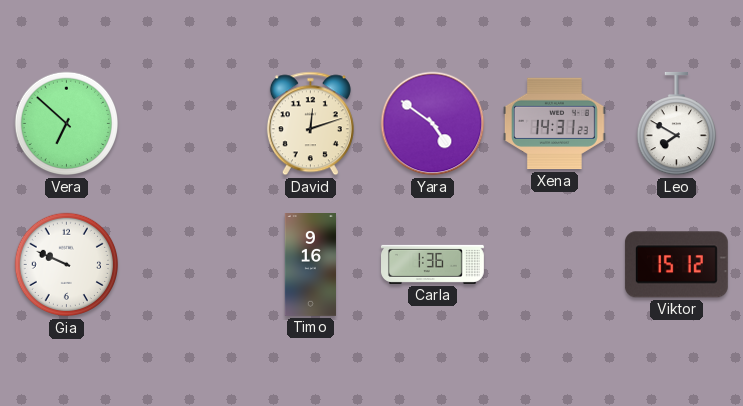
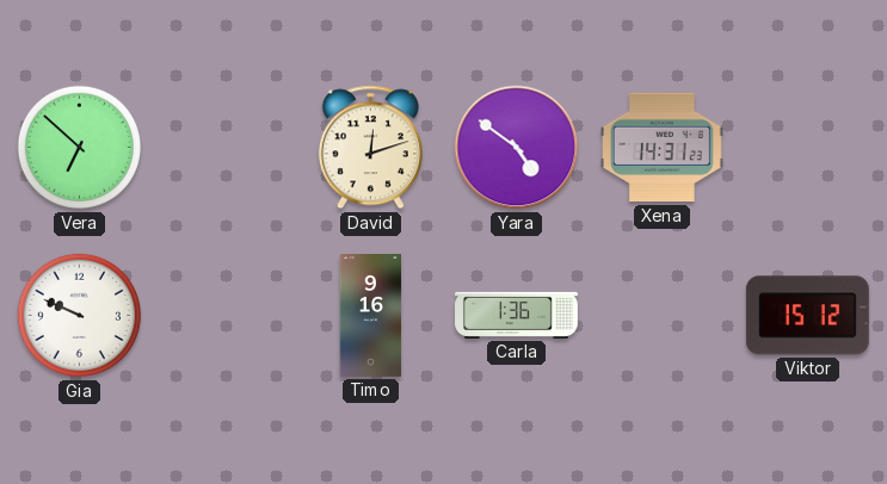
Leo: 7:50 -> none (676, 124)
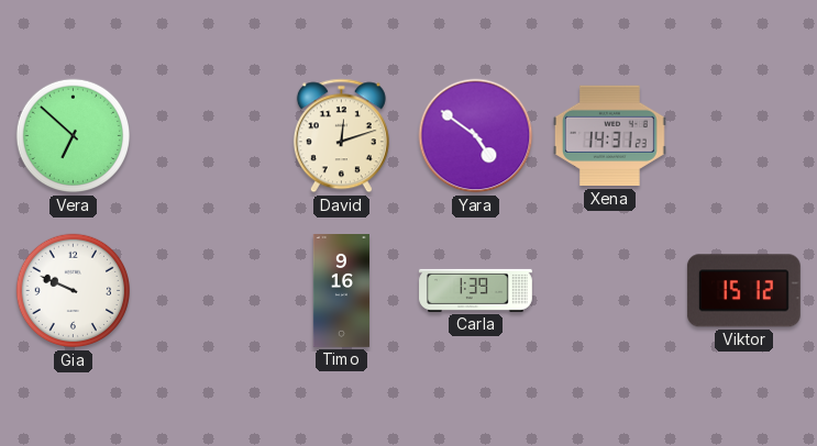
Carla: 1:36 -> 1:39 (476, 290)
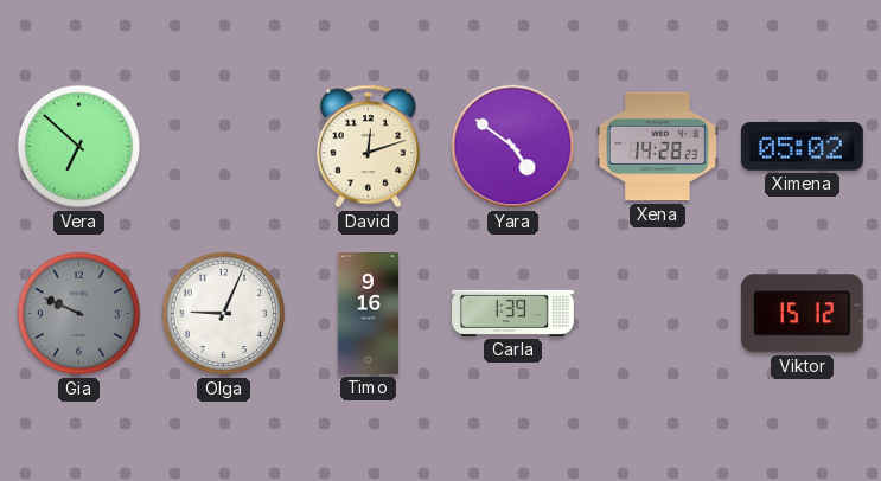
Xena: 14:31 -> 14:28 (657, 147)
Ximena: none -> 05:02 (802, 147)
Gia dial: white -> grey (79, 314)
Olga: none -> 9:04 (224, 314)
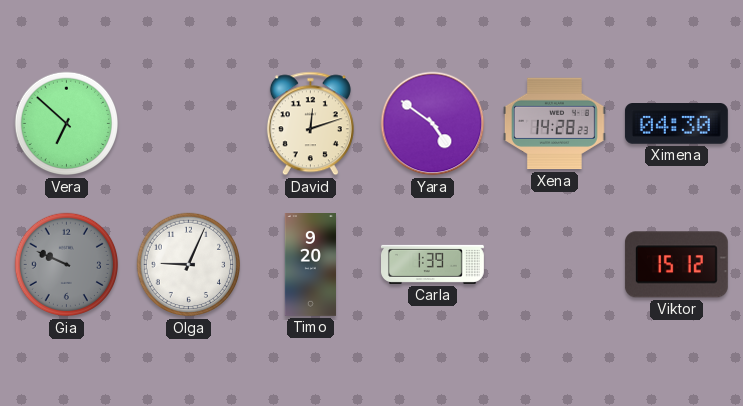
Ximena: 05:02 -> 04:30 (676, 124)
Timo: 9:16 -> 9:20 (310, 265)
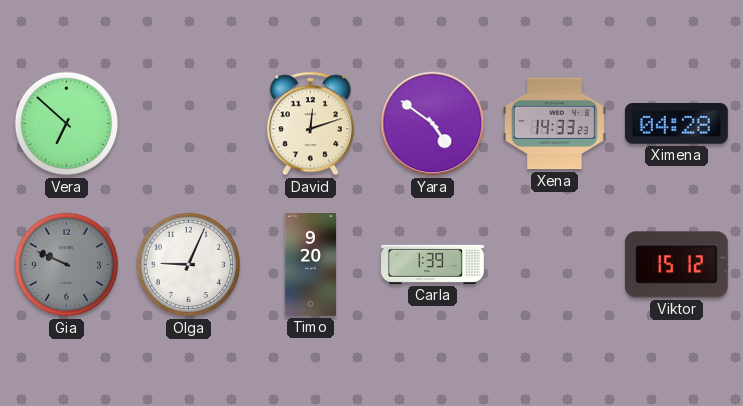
Xena: 14:28 -> 14:33 (554, 124)
Ximena: 04:30 -> 04:28 (676, 124)
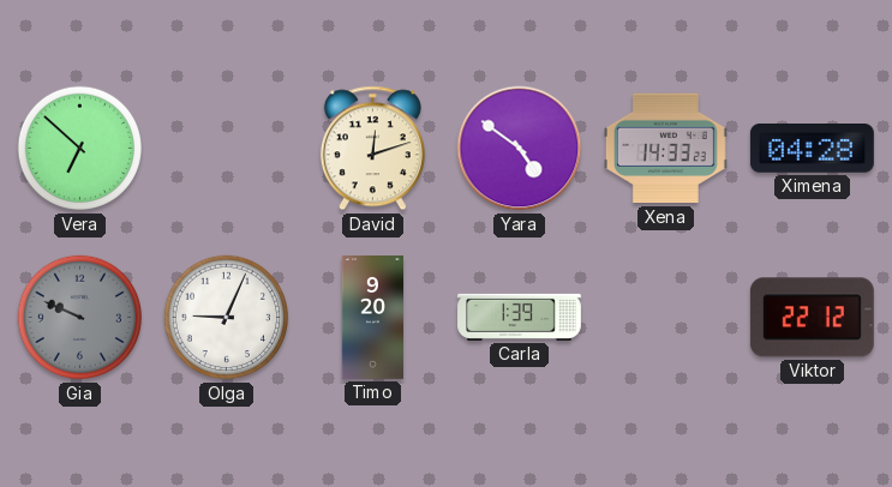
Viktor: 15:12 -> 22:12 (812, 318)
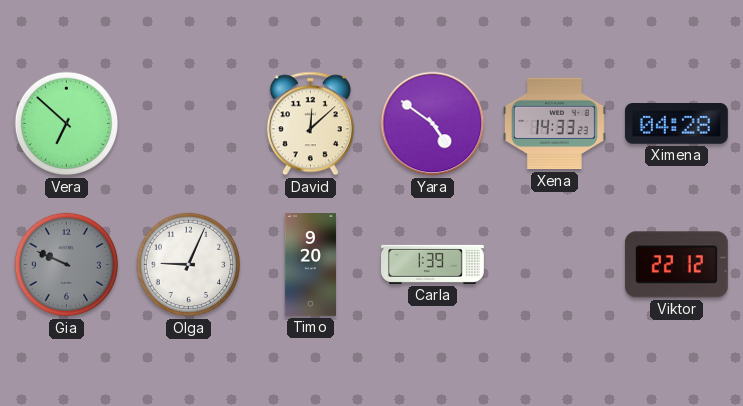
David: 12:12 -> 12:08 (310, 124)
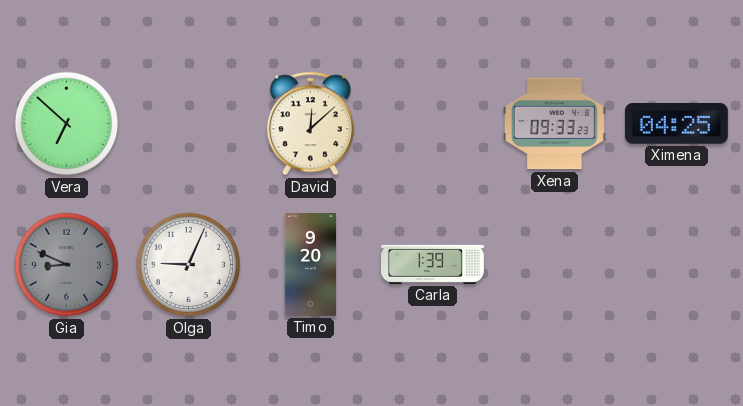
Yara: 4:51 -> none (433, 124)
Xena: 14:33 -> 09:33 (554, 124)
Ximena: 04:28 -> 04:25 (676, 124)
Gia: 9:49 -> 8:49 (67, 265)
Viktor: 22:12 -> none (676, 265)
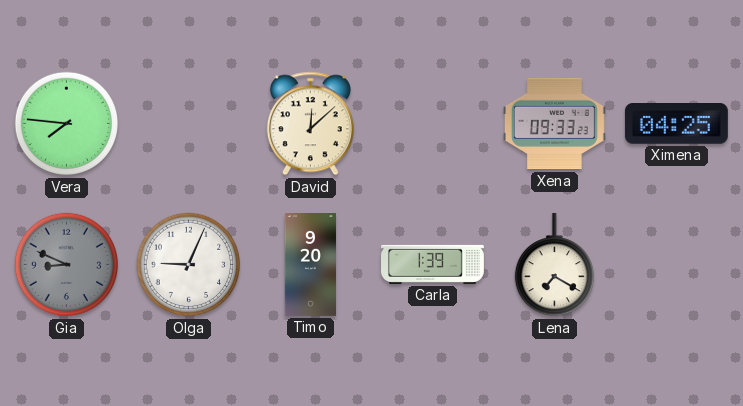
Vera: 6:52 -> 7:46 (67, 124)
Lena: none -> 7:20 (554, 265)
